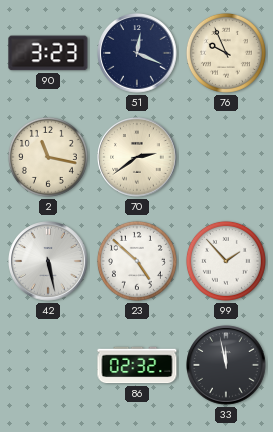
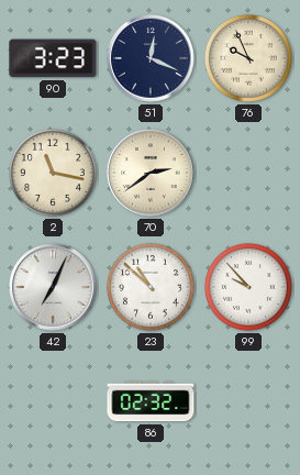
42: 5:28 -> 7:04 (53, 287)
23: 4:52 -> 10:52 (151, 287)
99: 1:53 -> 9:53 (248, 287)
33: 11:58 -> none (226, 365)
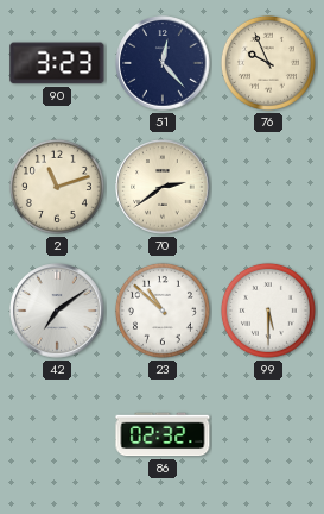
51: 12:19 -> 12:23 (163, 63)
2: 11:17 -> 11:12 (57, 187)
42: 7:04 -> 7:09 (57, 311)
99: 9:53 -> 5:30 (268, 311)
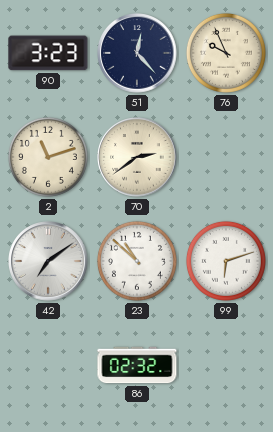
99: 5:30 -> 6:12 (226, 261)
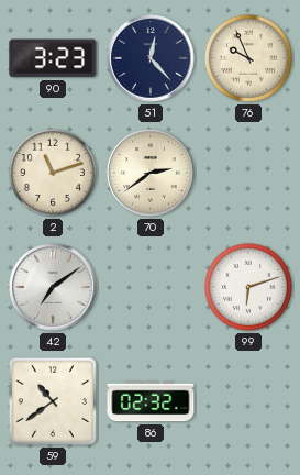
23: 10:52 -> none (137, 261)
59: none -> 10:39 (53, 401)
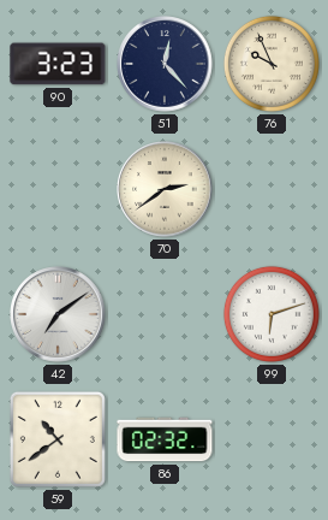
2: 11:12 -> none (53, 173)
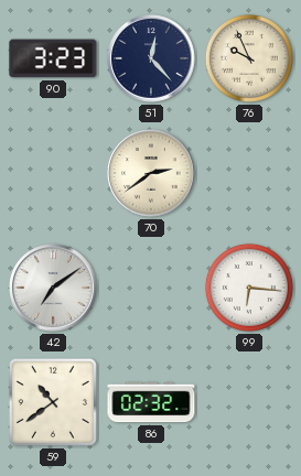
99: 6:12 -> 6:16 (249, 288)
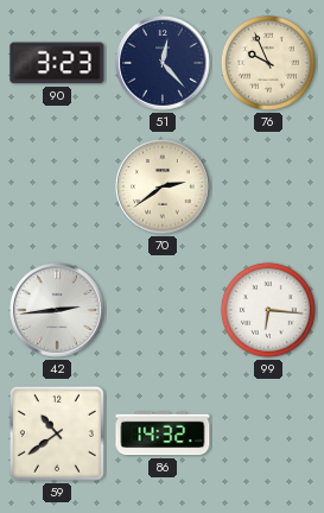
42: 7:09 -> 2:44 (57, 310)
86: 02:32 -> 14:32 (163, 433)
